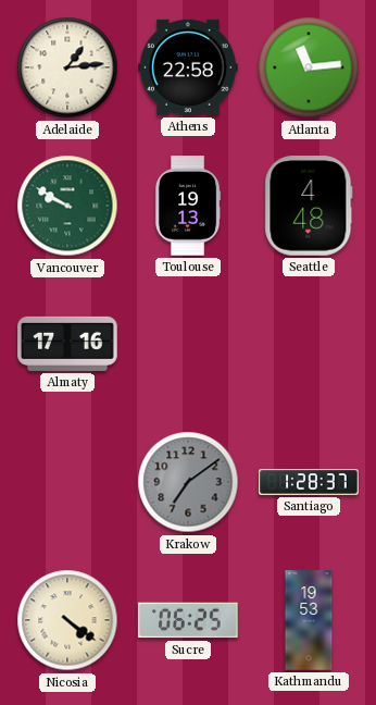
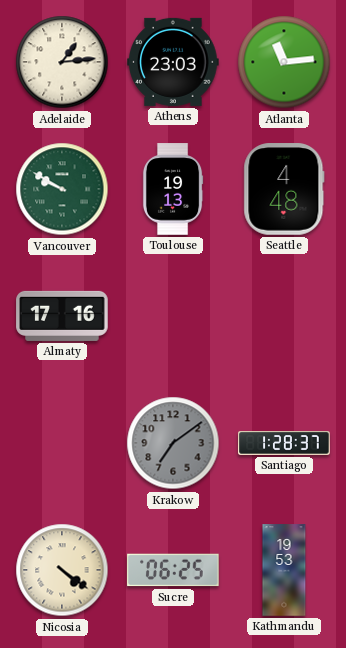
Athens: 22:58 -> 23:03 (173, 62)
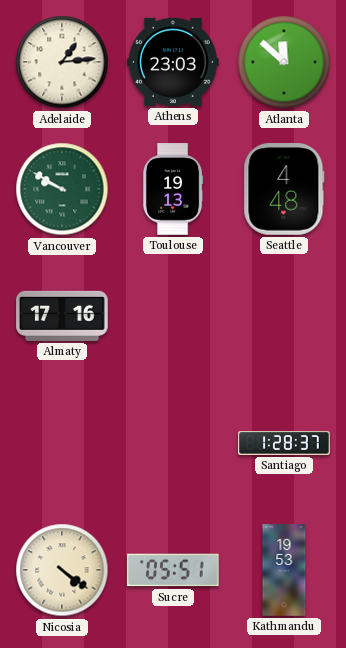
Atlanta: 11:14 -> 11:52 (284, 62)
Krakow: 7:09 -> none (173, 443)
Sucre: 06:25 -> 05:51 (173, 570)
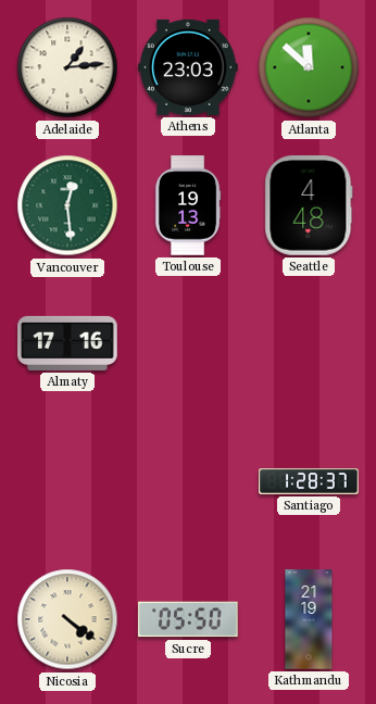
Vancouver: 9:50 -> 12:29 (67, 205)
Sucre: 05:51 -> 05:50 (188, 619)
Kathmandu: 19:53 -> 21:19 (309, 619)
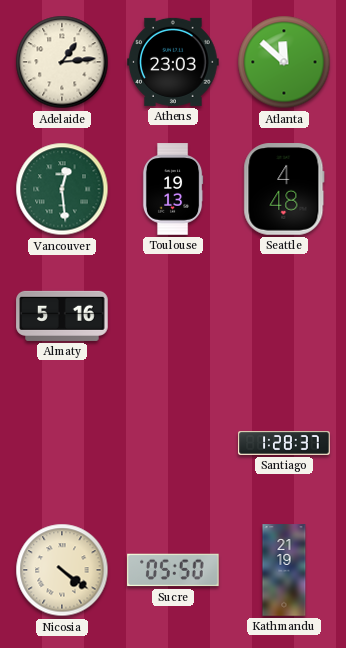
Almaty: 17:16 -> 5:16 (62, 316)
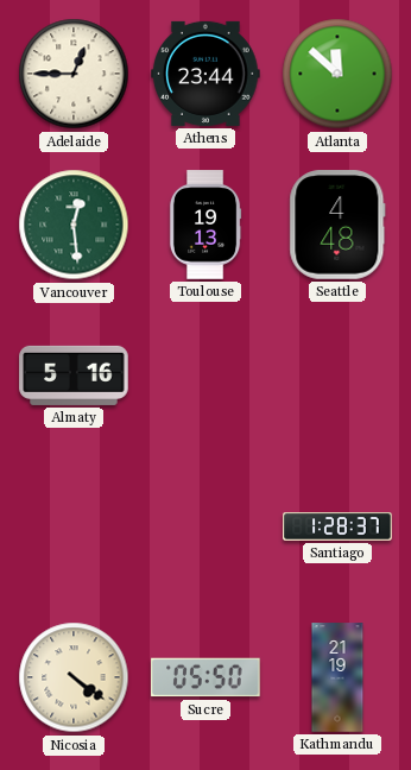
Adelaide: 1:14 -> 12:45 (74, 74)
Athens: 23:03 -> 23:44 (205, 74)
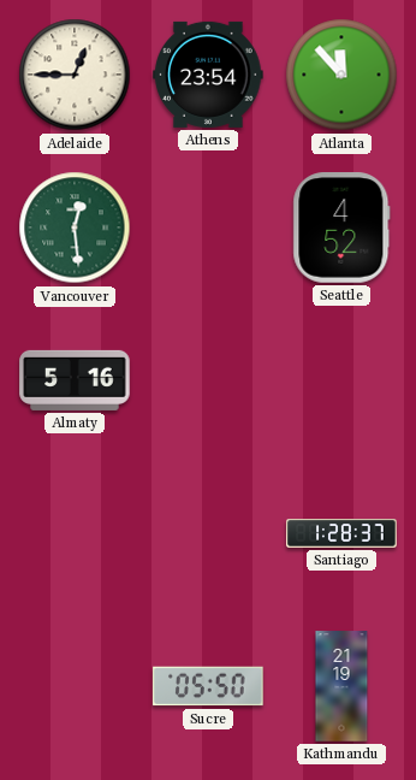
Athens: 23:44 -> 23:54 (208, 75)
Atlanta: 11:52 -> 11:53 (341, 75)
Toulouse: 19:13 -> none (205, 225)
Seattle: 4:48 -> 4:52 (341, 227)
Nicosia: 4:21 -> none (74, 677)
